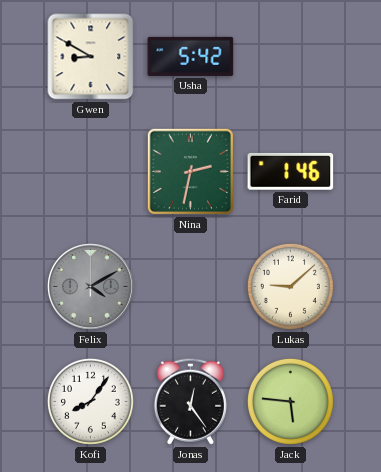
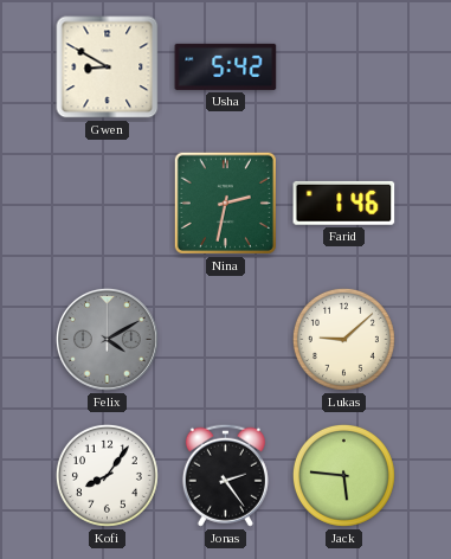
Jonas: 12:24 -> 2:24 (225, 475)
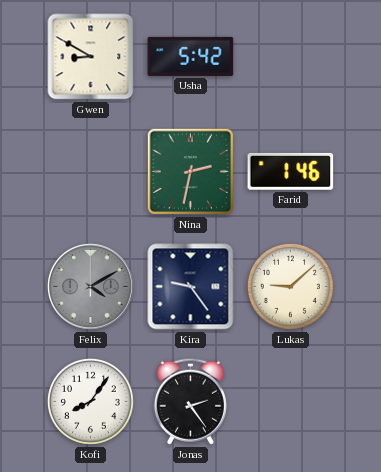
Kira: none -> 9:24 (191, 287)
Jack: 5:46 -> none (343, 475)
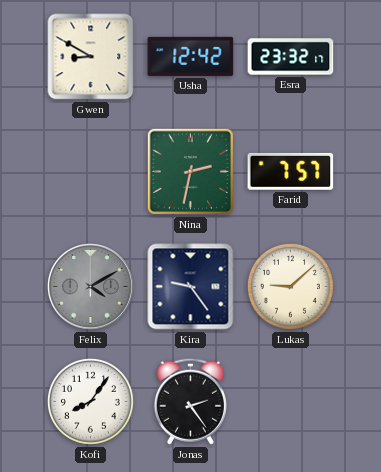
Usha: 5:42 -> 12:42 (191, 56)
Esra: none -> 23:32 (291, 57)
Farid: 1:46 -> 7:57 (291, 171)
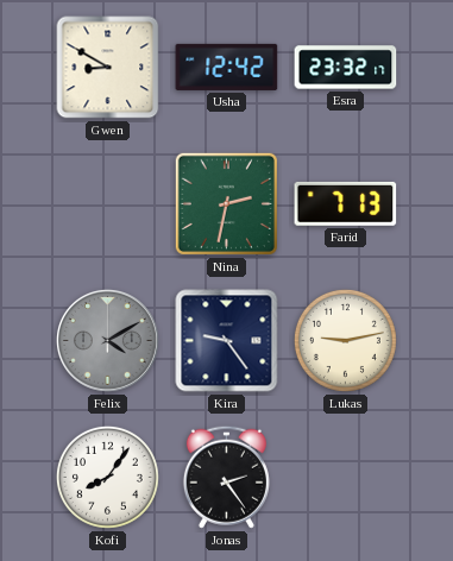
Farid: 7:57 -> 7:13 (346, 203)
Lukas: 9:08 -> 9:13 (345, 340)
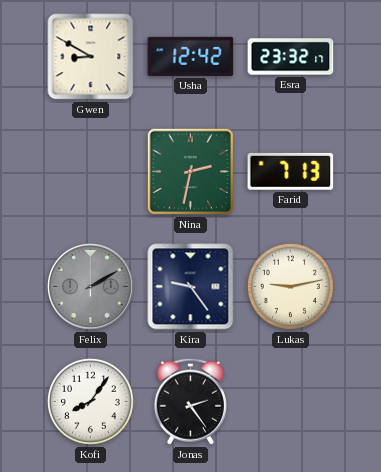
Felix: 4:10 -> 2:10 (90, 286)
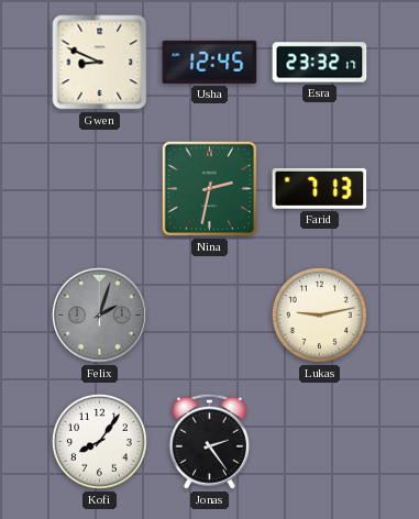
Gwen: 8:50 -> 8:49 (100, 63)
Usha: 12:42 -> 12:45 (210, 62)
Felix: 2:10 -> 2:03 (99, 314)
Kira: 9:24 -> none (191, 287)
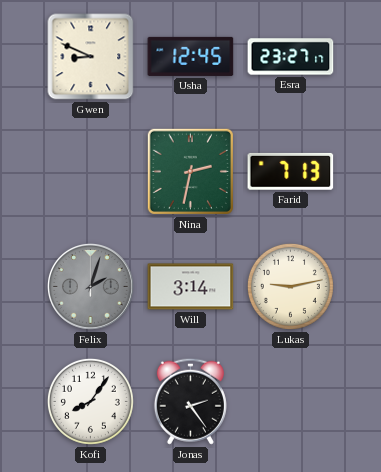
Esra: 23:32 -> 23:27 (291, 57)
Will: none -> 3:14 (191, 287)
